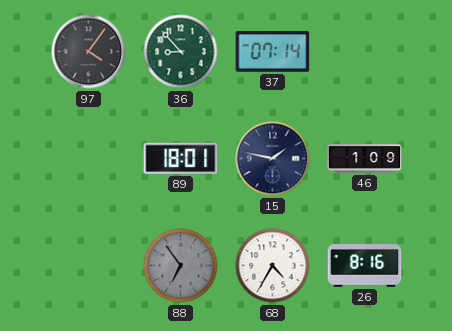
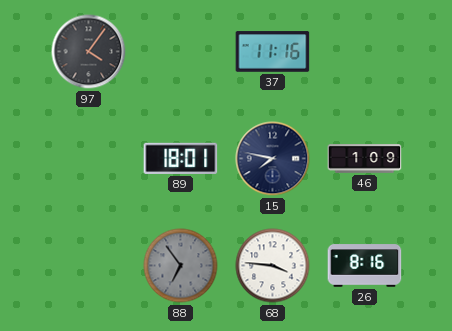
36: 8:53 -> none (181, 52)
37: 07:14 -> 11:16 (273, 52)
15: 1:47 -> 7:47 (273, 159)
68: 4:35 -> 3:46 (273, 266)
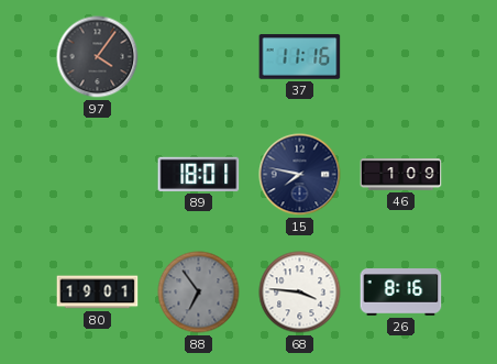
80: none -> 19:01 (98, 293)
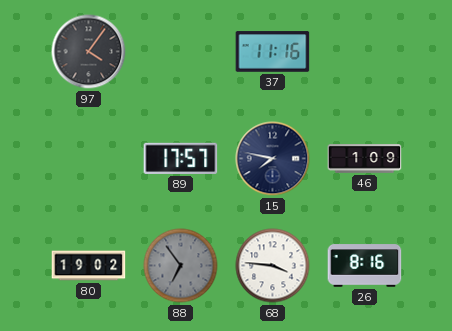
89: 18:01 -> 17:57 (181, 158)
80: 19:01 -> 19:02 (89, 266)
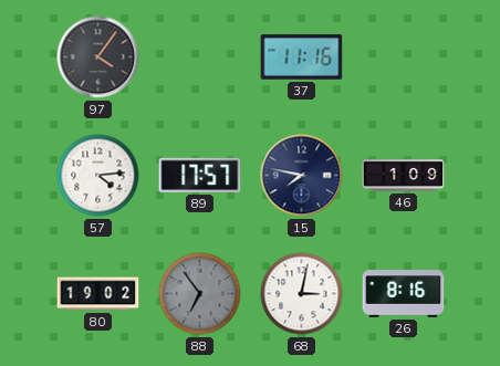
57: none -> 4:14 (98, 176)
68: 3:46 -> 3:02 (302, 294)
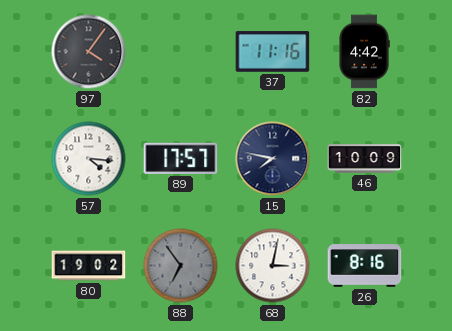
82: none -> 4:42 (364, 52)
57: 4:14 -> 4:16 (89, 159)
46: 1:09 -> 10:09 (365, 159)
